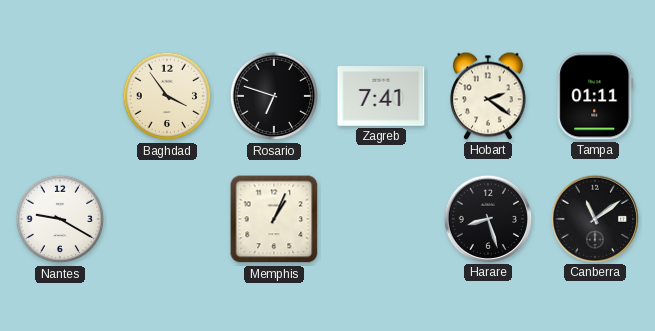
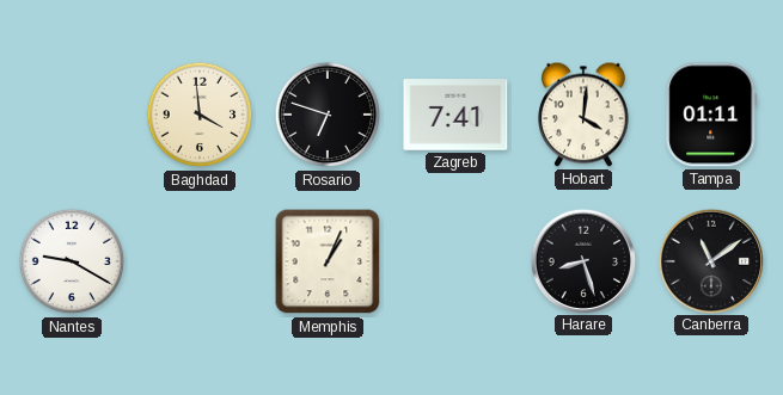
Baghdad: 3:54 -> 3:59 (200, 115)
Hobart: 2:21 -> 4:01 (585, 115)
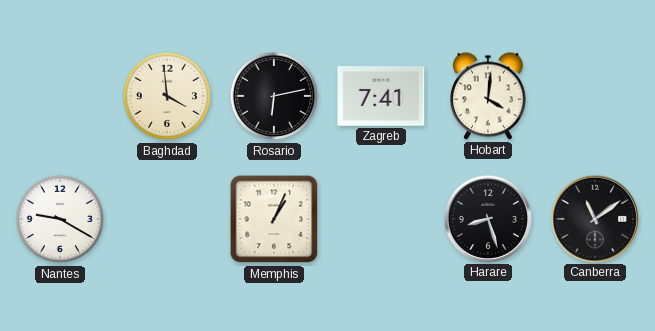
Rosario: 6:48 -> 6:13 (274, 96)
Tampa: 01:11 -> none (711, 115)
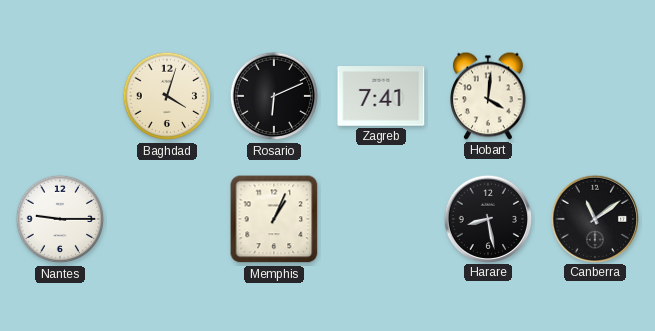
Baghdad: 3:59 -> 4:03 (167, 96)
Rosario: 6:13 -> 6:11 (274, 96)
Nantes: 9:20 -> 9:15 (60, 219)
Harare: 8:27 -> 8:28 (487, 218)
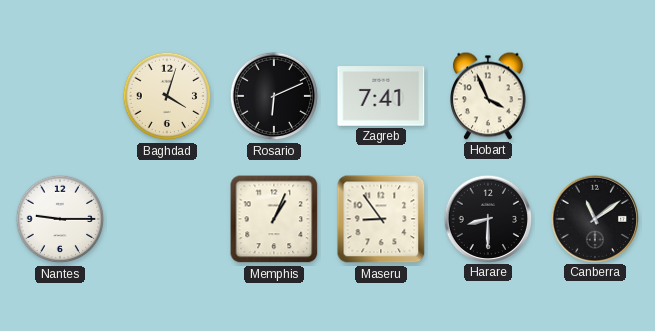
Hobart: 4:01 -> 3:56 (489, 96)
Maseru: none -> 8:54 (381, 219)
Harare: 8:28 -> 8:30 (487, 218)
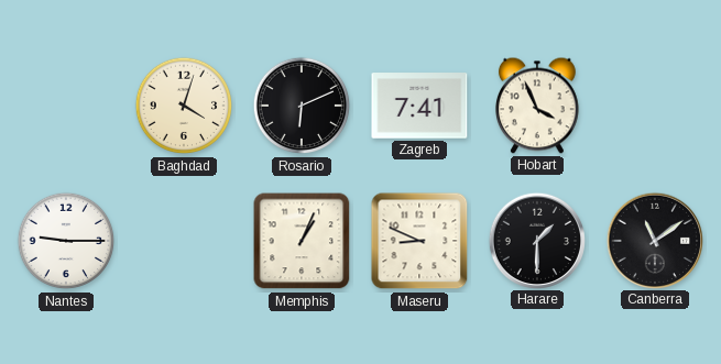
Maseru: 8:54 -> 8:49 (419, 241)
Harare: 8:30 -> 1:30 (536, 240)
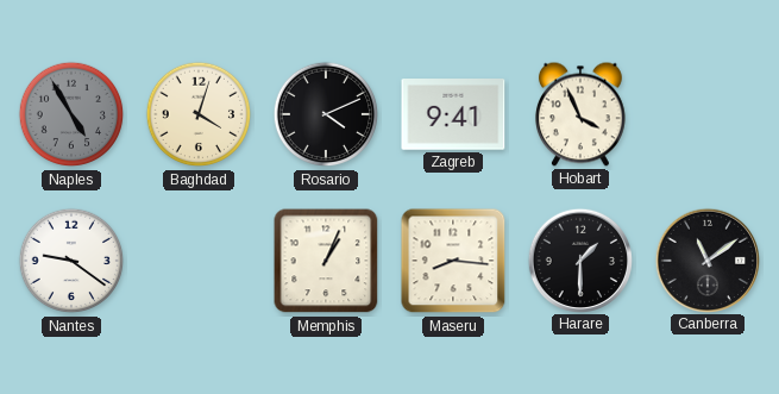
Naples: none -> 4:55 (71, 114)
Rosario: 6:11 -> 4:11 (326, 114)
Zagreb: 7:41 -> 9:41 (453, 114)
Nantes: 9:15 -> 9:21 (71, 261)
Maseru: 8:49 -> 8:16 (453, 261)
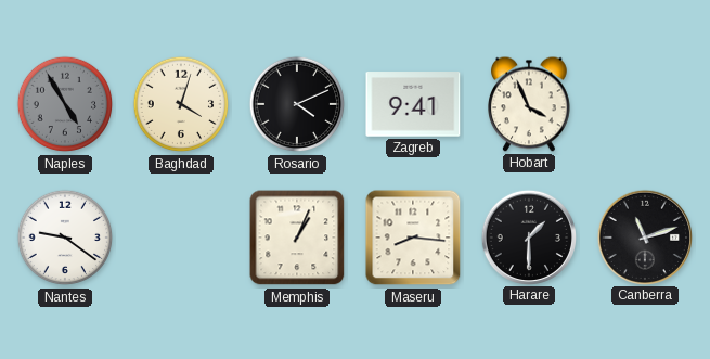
Canberra: 11:09 -> 11:12 (644, 236)
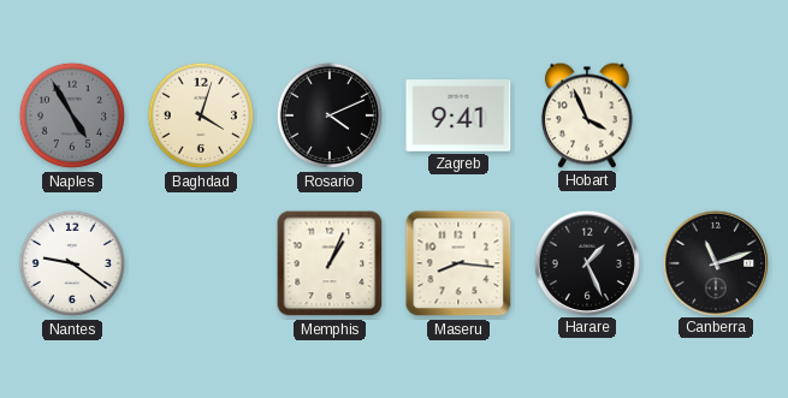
Harare: 1:30 -> 1:26 (586, 262)
